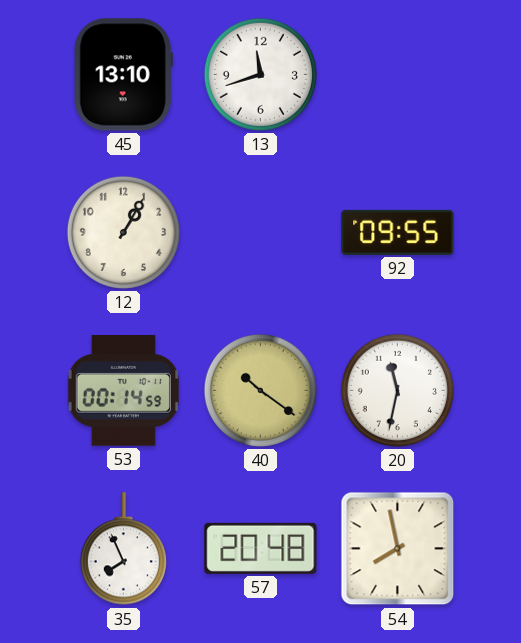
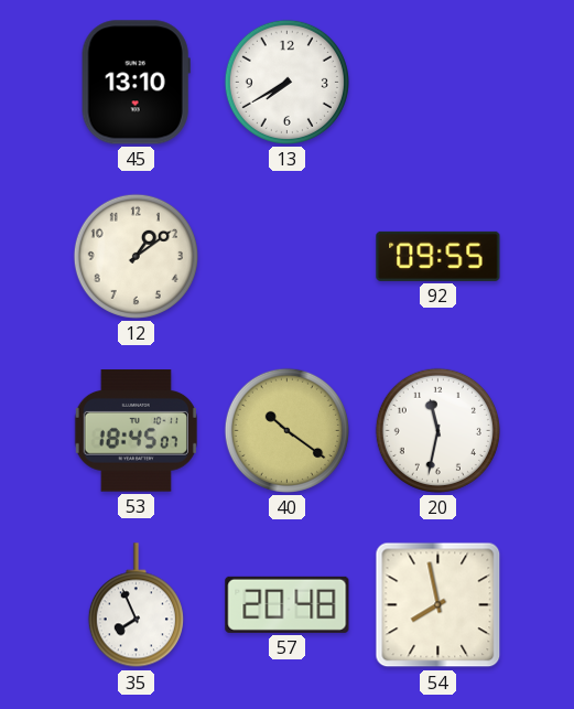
13: 11:42 -> 7:40 (286, 82)
12: 1:05 -> 1:09 (136, 256)
53: 00:14 -> 18:45 (136, 431)
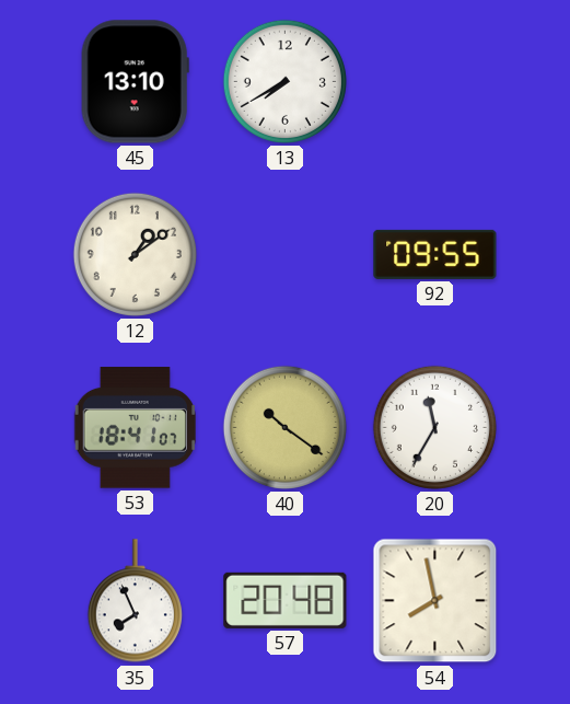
53: 18:45 -> 18:41 (135, 428)
20: 11:32 -> 11:35 (434, 427)
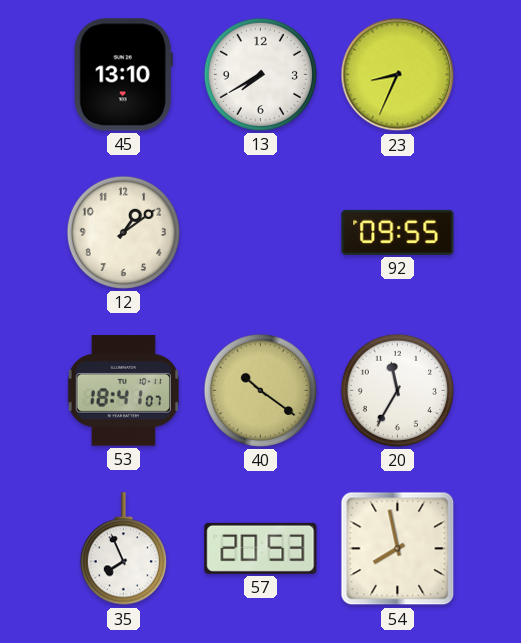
23: none -> 8:34 (398, 75)
57: 20:48 -> 20:53 (261, 548)
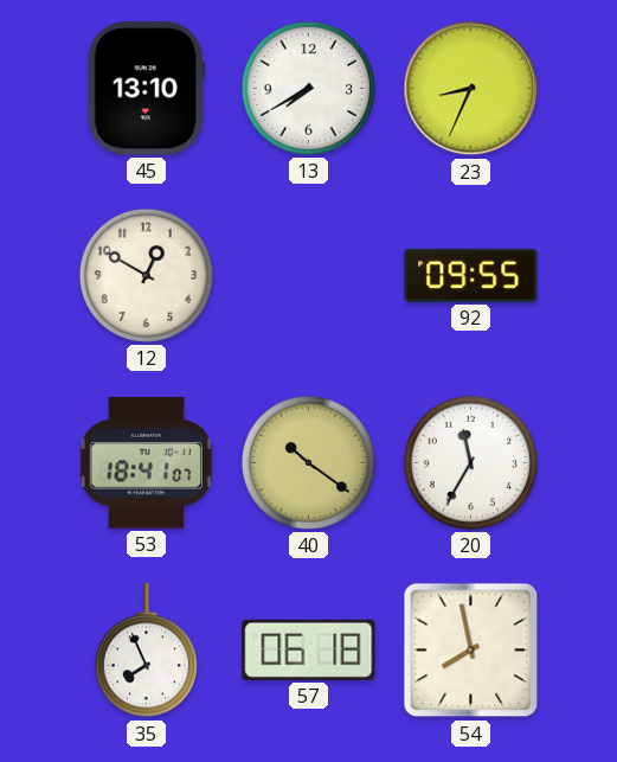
12: 1:09 -> 12:50 (146, 275)
57: 20:53 -> 06:18 (309, 649)
